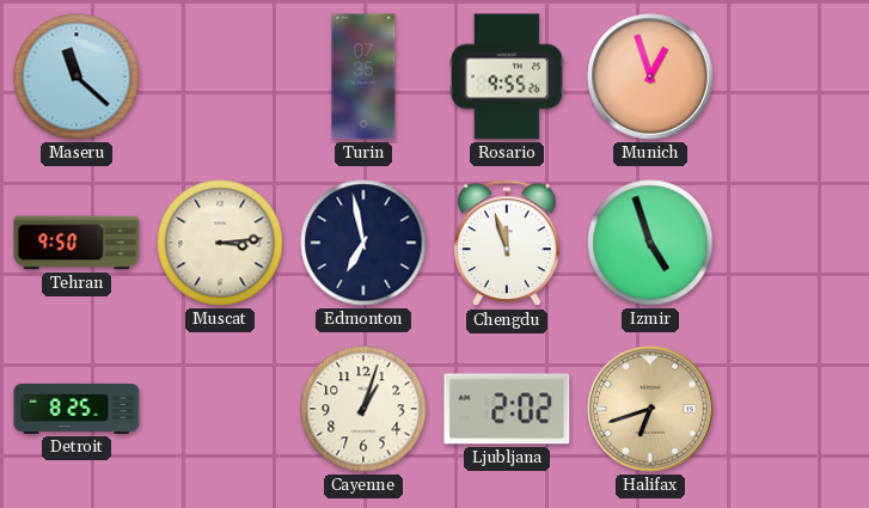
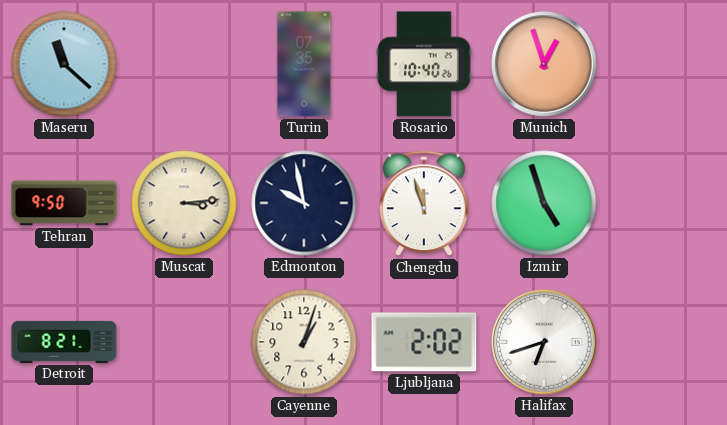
Rosario: 9:55 -> 10:40 (425, 64)
Edmonton: 6:58 -> 9:58 (304, 203)
Detroit: 8:25 -> 8:21 (64, 342)
Halifax dial: champagne -> white (544, 342)
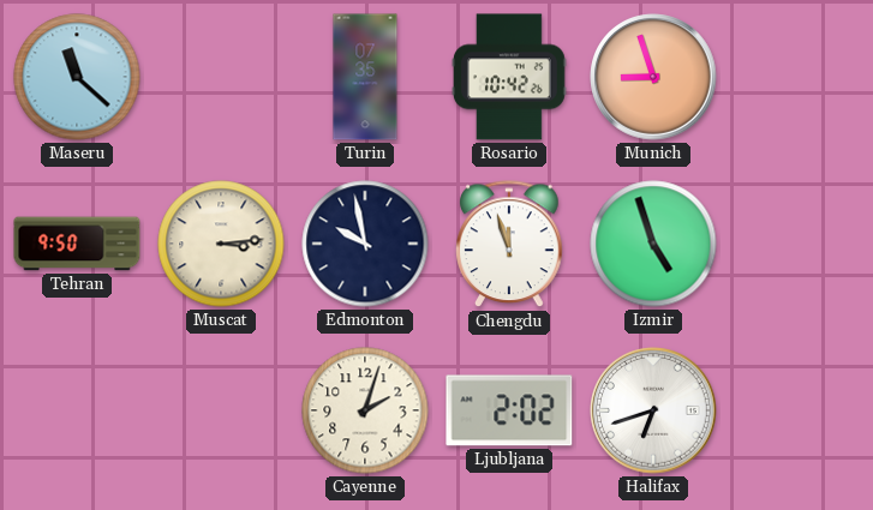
Rosario: 10:40 -> 10:42 (510, 77)
Munich: 12:57 -> 8:57 (653, 77)
Detroit: 8:21 -> none (64, 342)
Cayenne: 1:03 -> 2:03 (365, 410)
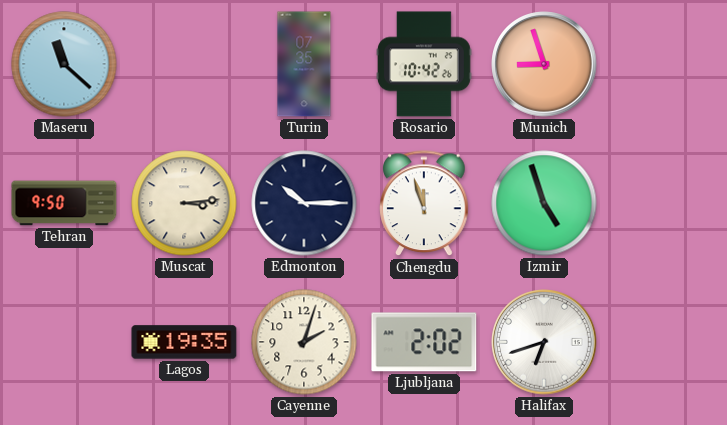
Edmonton: 9:58 -> 10:15 (304, 203)
Lagos: none -> 19:35 (184, 342)
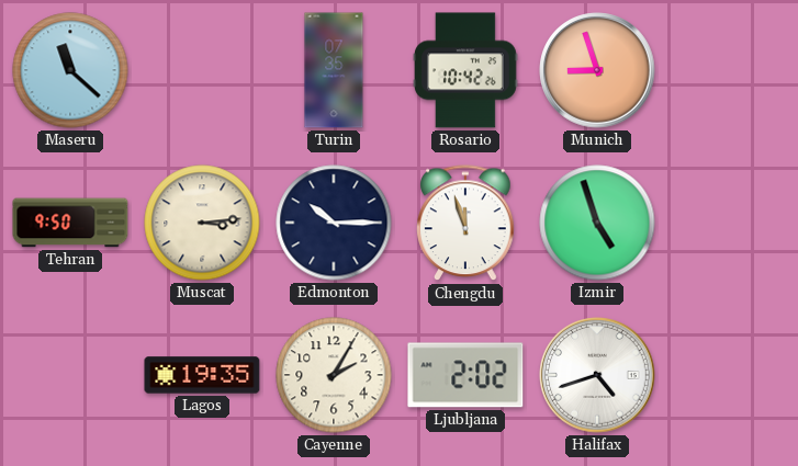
Cayenne: 2:03 -> 2:05 (334, 375)
Halifax: 6:42 -> 4:42 (597, 375)
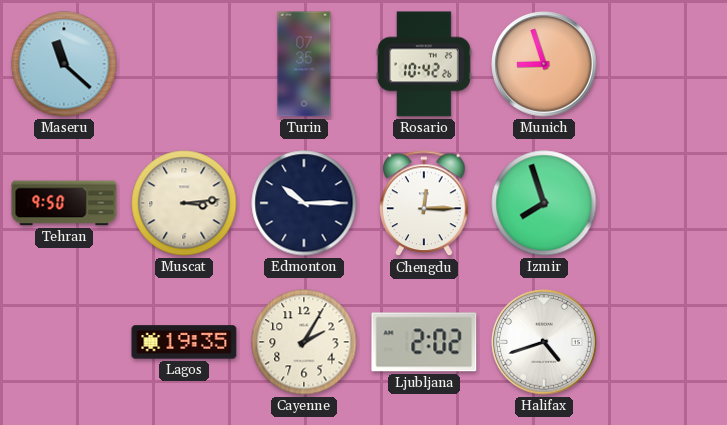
Chengdu: 11:57 -> 12:15 (424, 204)
Izmir: 4:57 -> 7:57 (544, 203)
